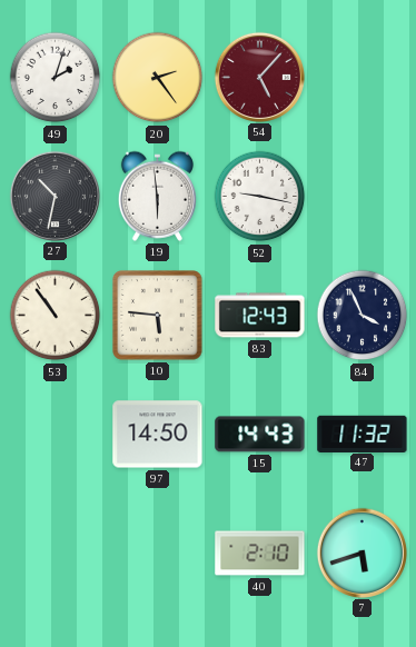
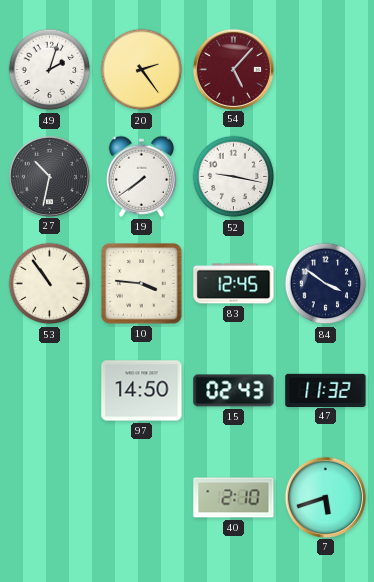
19: 5:59 -> 7:39 (141, 176)
10: 5:46 -> 3:46 (142, 284)
83: 12:43 -> 12:45 (234, 284)
84: 3:56 -> 3:51 (326, 284)
15: 14:43 -> 02:43 (234, 391)
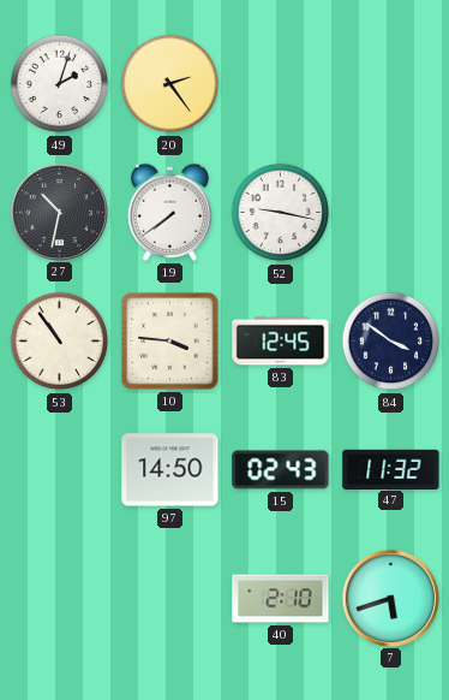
54: 5:07 -> none (233, 69)
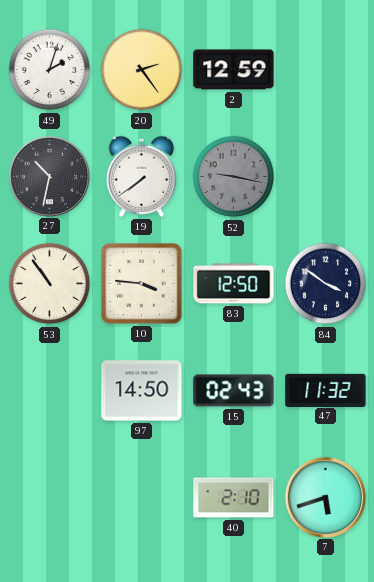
2: none -> 12:59 (234, 70)
52 dial: white -> grey (234, 177)
83: 12:45 -> 12:50 (234, 284)
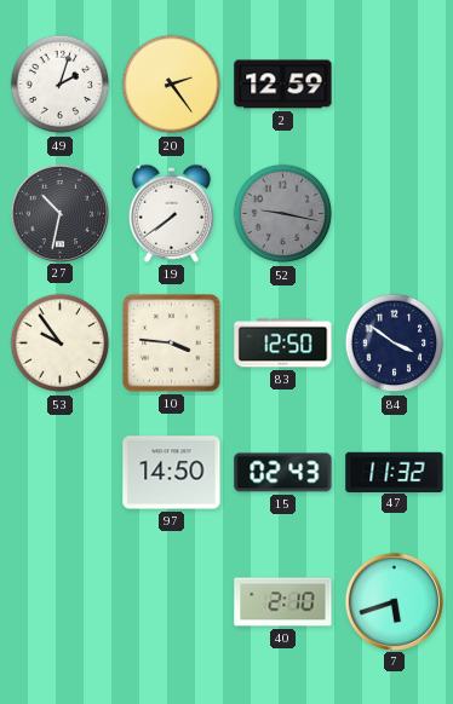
53: 10:54 -> 9:54 (61, 344)
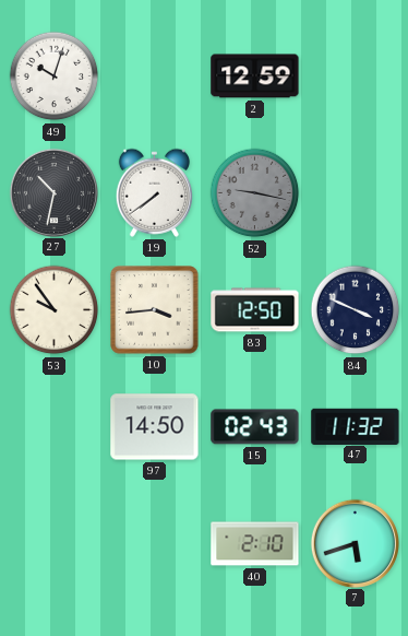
49: 2:03 -> 10:03 (55, 76)
20: 2:24 -> none (172, 85)
10: 3:46 -> 3:44 (155, 310)
84: 3:51 -> 3:49 (356, 310)
